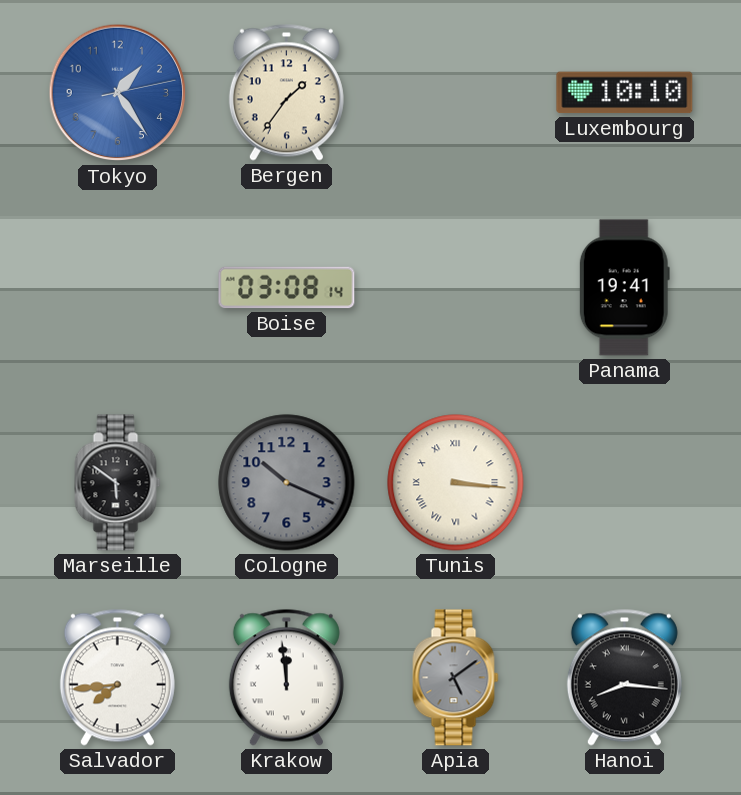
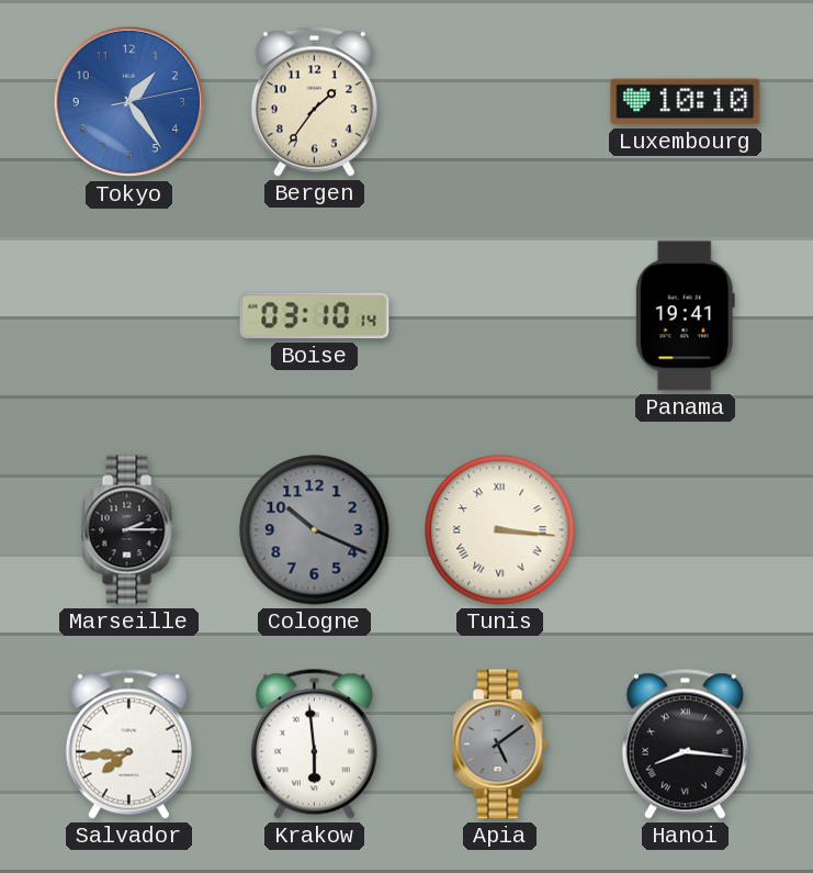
Boise: 03:08 -> 03:10 (315, 316)
Marseille: 5:51 -> 2:15 (129, 530)
Krakow: 11:59 -> 5:59 (314, 743)
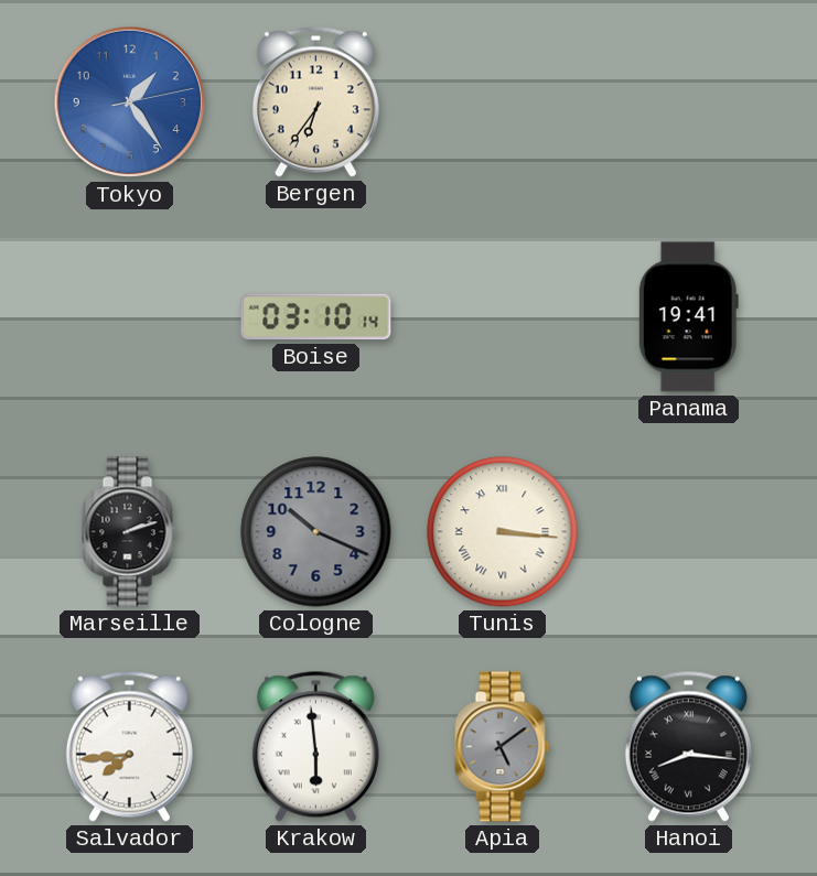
Bergen: 1:36 -> 6:36 (315, 101)
Luxembourg: 10:10 -> none (686, 102)
Marseille: 2:15 -> 2:12 (130, 532)
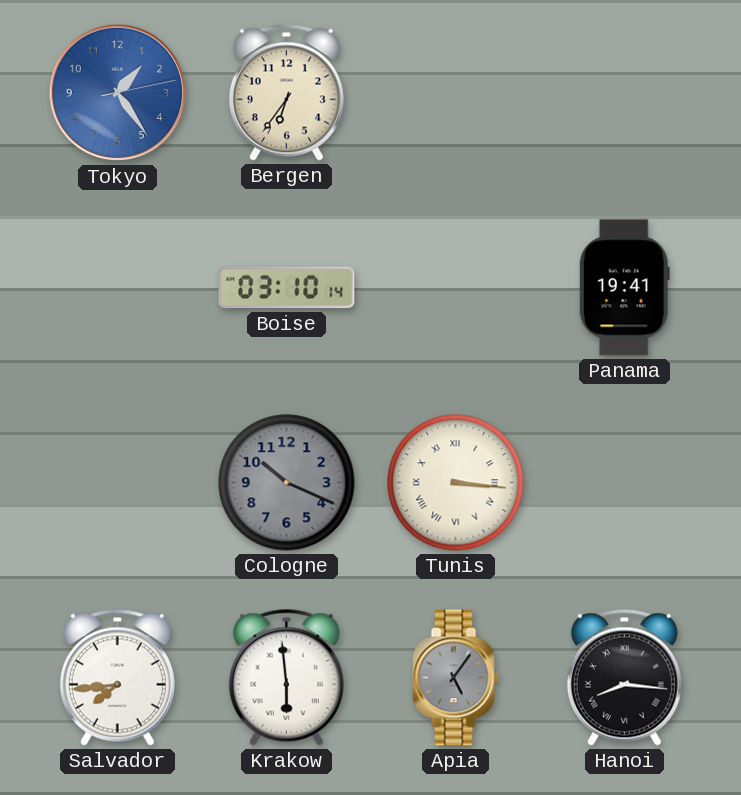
Marseille: 2:12 -> none (130, 532)
Apia: 5:09 -> 5:06 (456, 678)
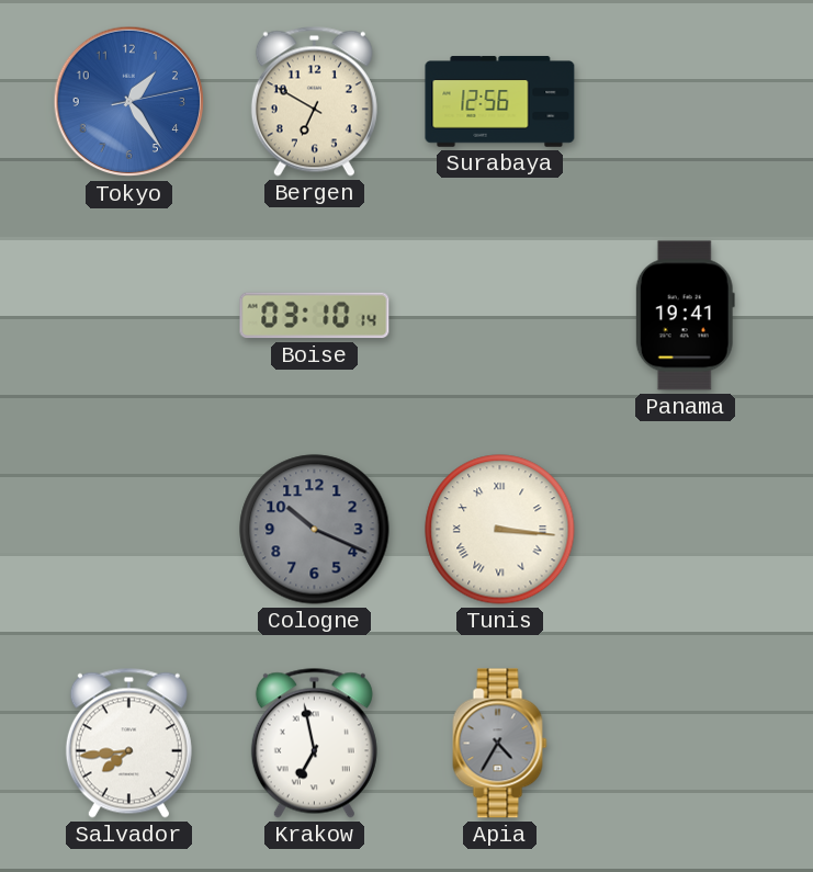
Bergen: 6:36 -> 6:50 (314, 101)
Surabaya: none -> 12:56 (500, 102)
Krakow: 5:59 -> 6:58 (314, 743)
Apia: 5:06 -> 4:35 (500, 744)
Hanoi: 8:16 -> none (624, 677)
